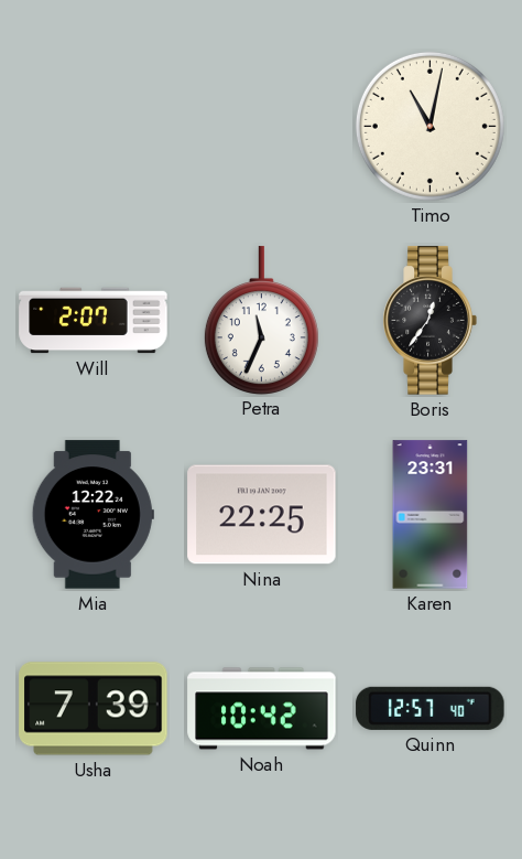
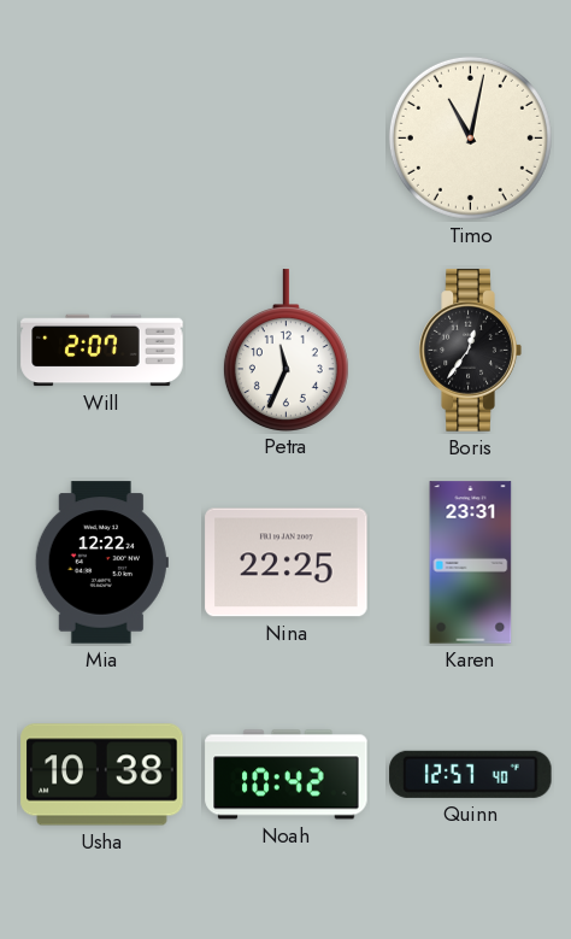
Usha: 7:39 -> 10:38 (102, 775)
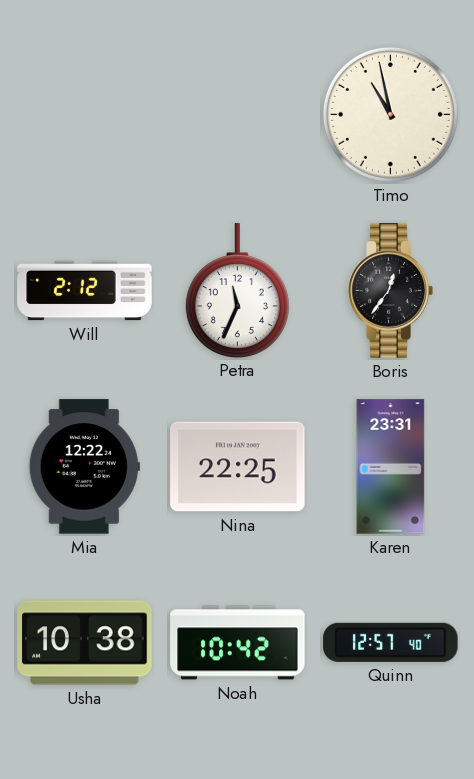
Timo: 11:02 -> 10:58 (390, 114)
Will: 2:07 -> 2:12 (85, 291)
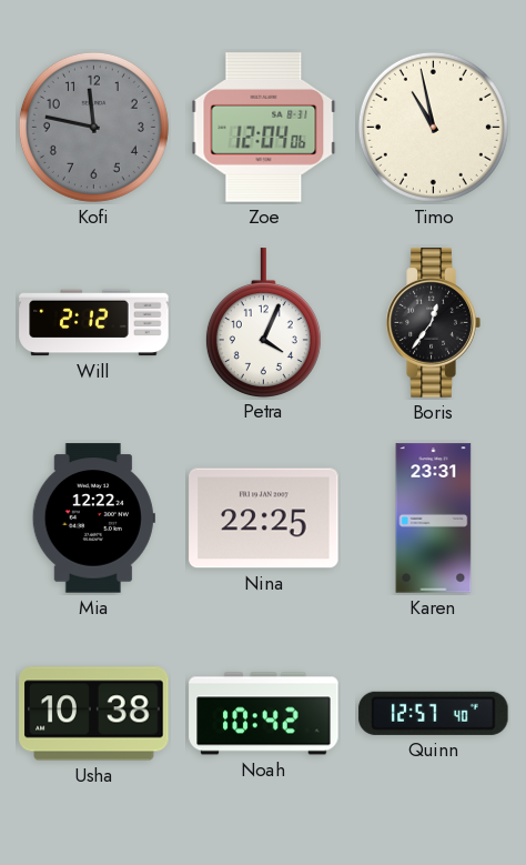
Kofi: none -> 11:47 (93, 127)
Zoe: none -> 12:04 (264, 128)
Petra: 11:34 -> 4:04 (263, 322)
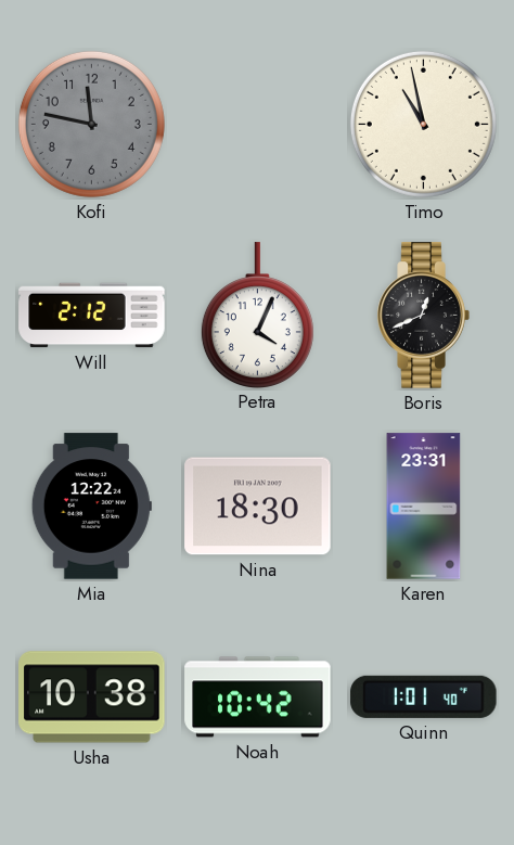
Zoe: 12:04 -> none (264, 128)
Boris: 12:36 -> 12:41 (423, 316)
Nina: 22:25 -> 18:30 (258, 507)
Quinn: 12:57 -> 1:01 (424, 696)
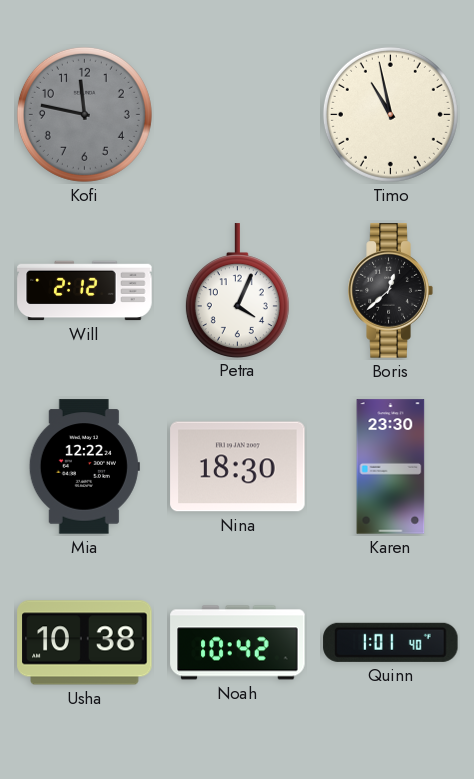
Boris: 12:41 -> 12:38 (390, 291)
Karen: 23:31 -> 23:30 (391, 467)
